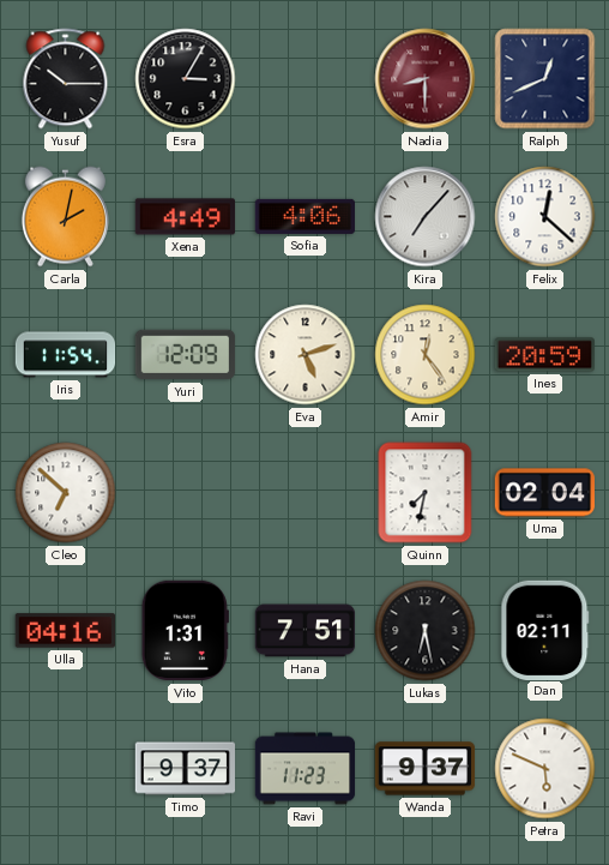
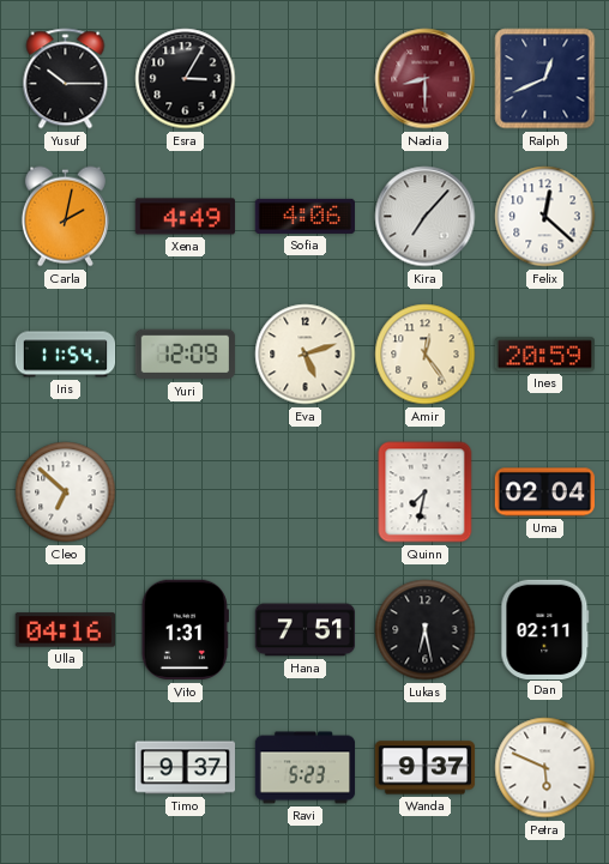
Ravi: 11:23 -> 5:23 (306, 768)
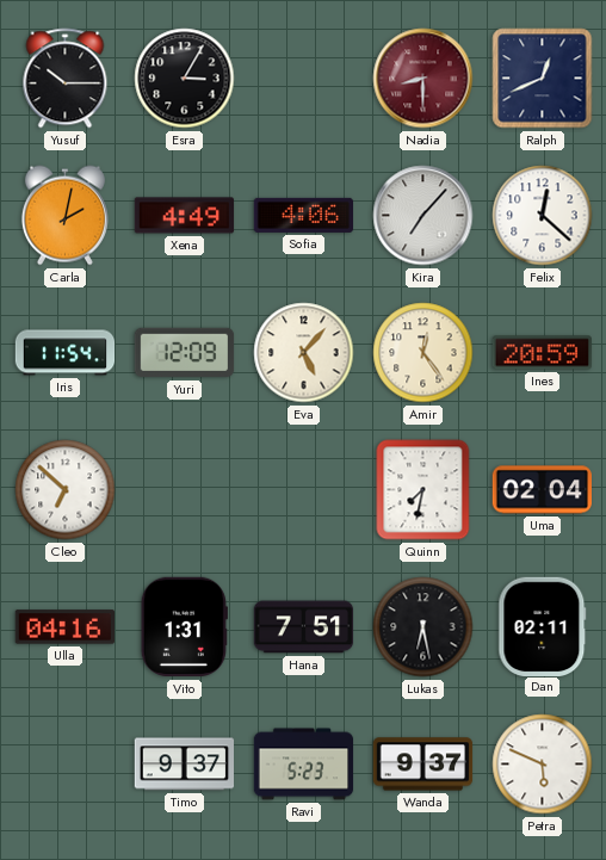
Eva: 5:12 -> 5:07 (304, 353)
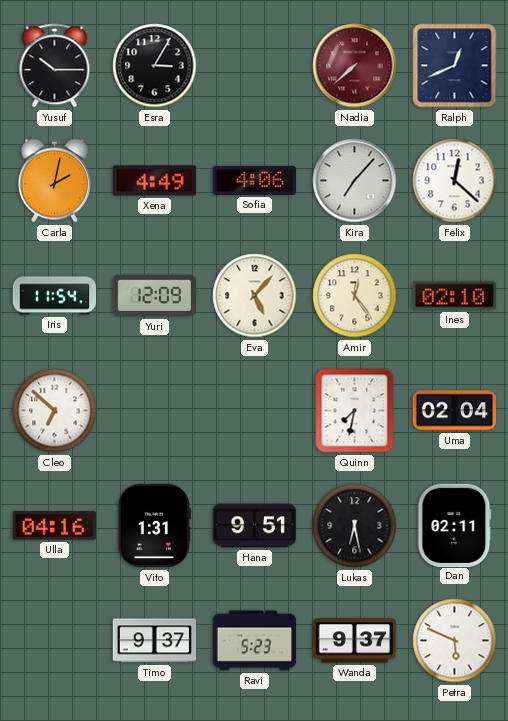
Nadia: 8:30 -> 7:38 (355, 66)
Ines: 20:59 -> 02:10 (455, 296)
Hana: 7:51 -> 9:51 (255, 526)
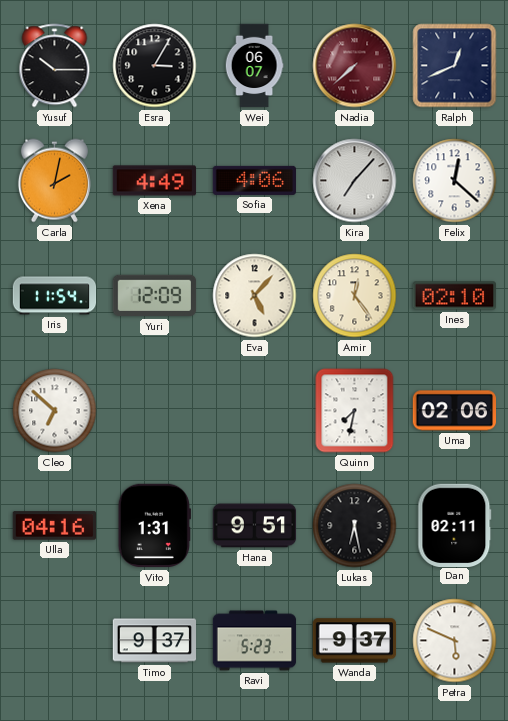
Wei: none -> 06:07 (254, 66)
Uma: 02:04 -> 02:06 (454, 411)
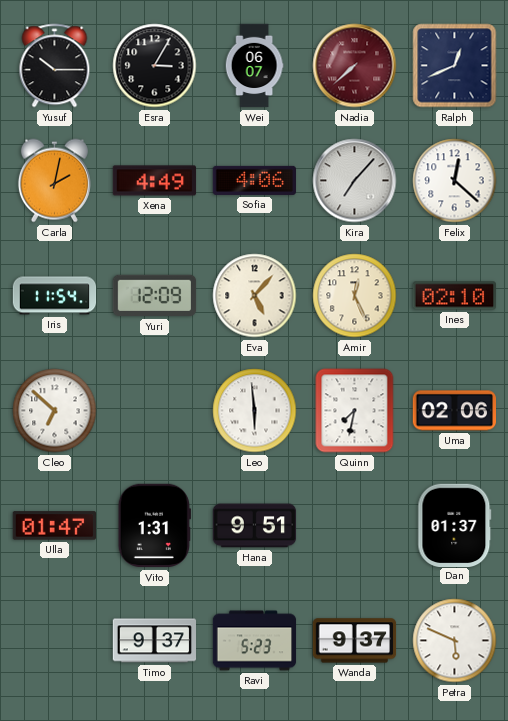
Amir: 12:24 -> 12:26 (355, 296)
Leo: none -> 5:59 (255, 411)
Ulla: 04:16 -> 01:47 (54, 526)
Lukas: 6:28 -> none (355, 526)
Dan: 02:11 -> 01:37 (455, 525)
